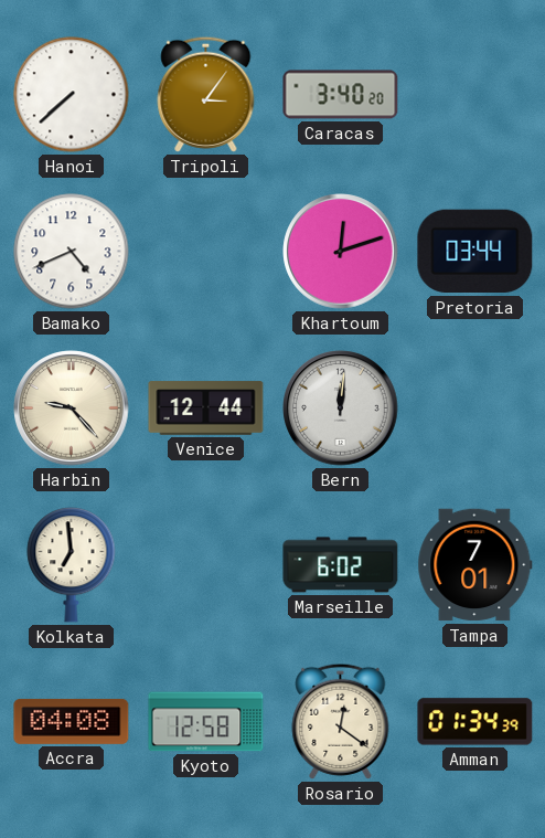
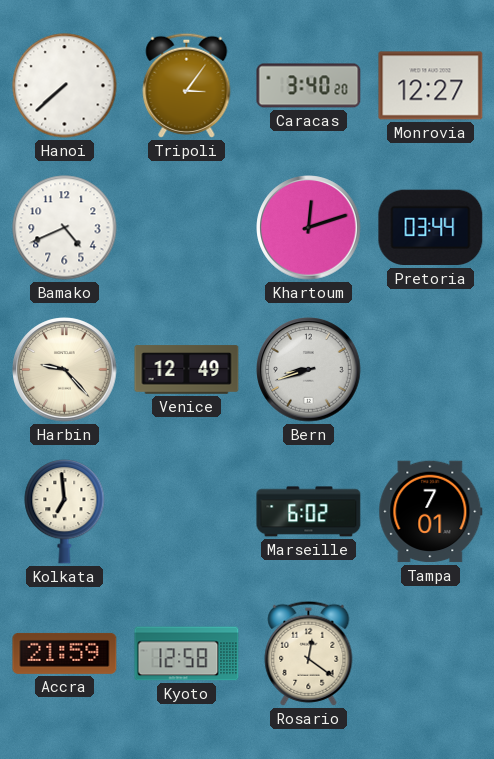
Monrovia: none -> 12:27 (431, 86)
Venice: 12:44 -> 12:49 (187, 370)
Bern: 12:01 -> 8:42 (309, 370)
Accra: 04:08 -> 21:59 (65, 653)
Amman: 01:34 -> none (475, 722)
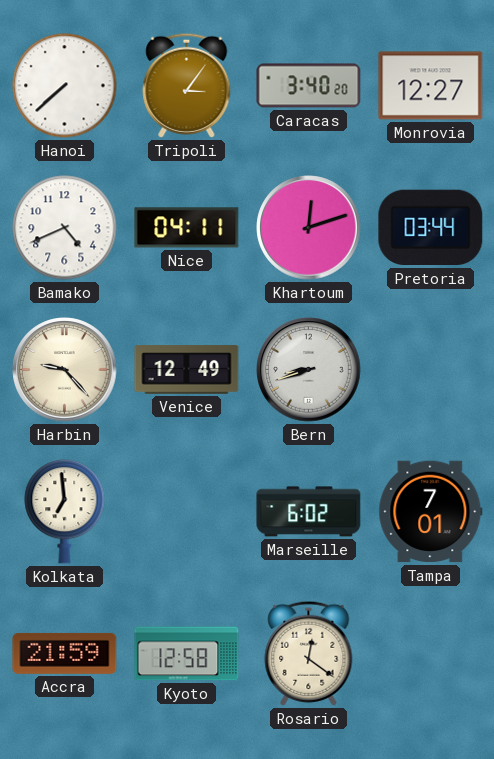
Nice: none -> 04:11 (187, 228)
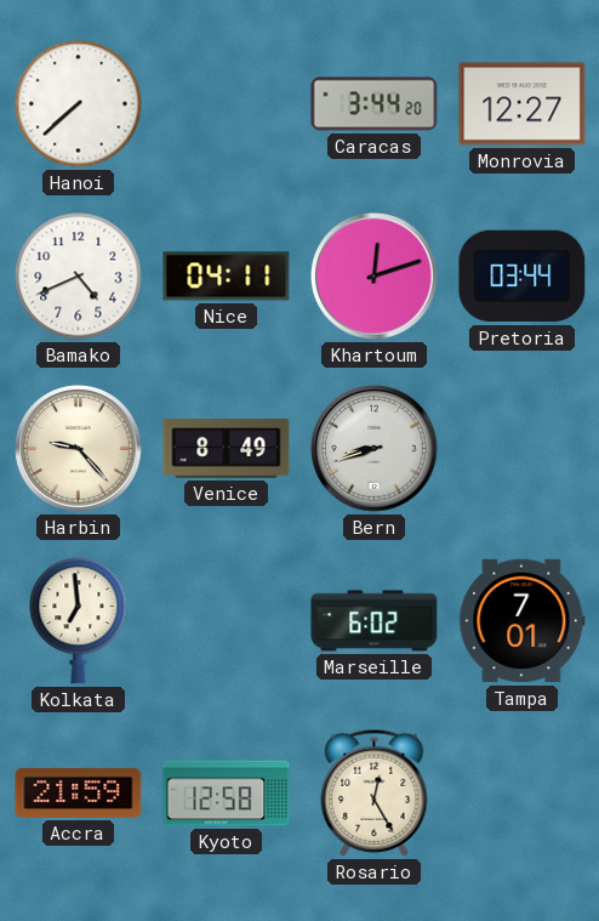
Tripoli: 3:06 -> none (187, 85)
Caracas: 3:40 -> 3:44 (375, 104)
Venice: 12:49 -> 8:49 (227, 449)
Rosario: 12:21 -> 12:25 (375, 792)
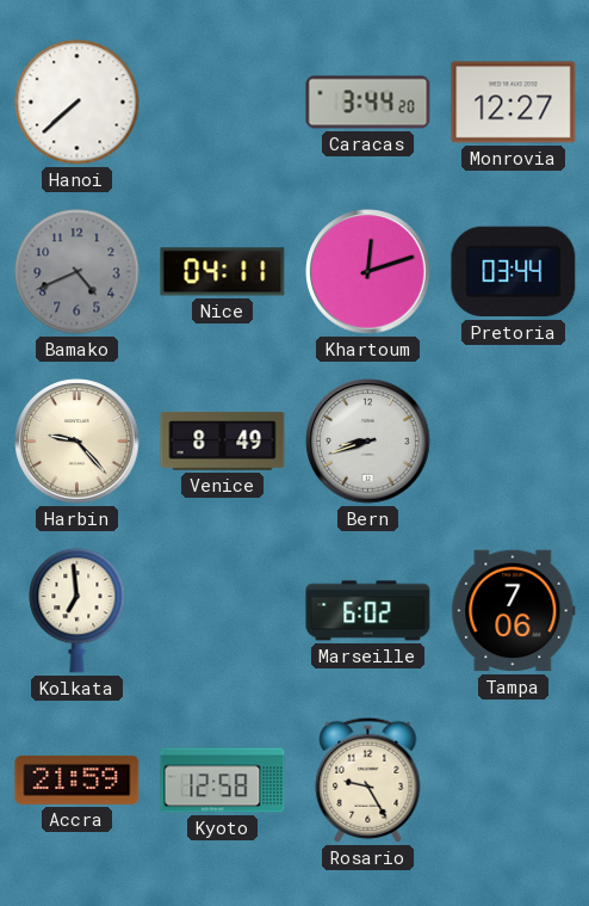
Bamako dial: white -> grey (77, 272)
Tampa: 7:01 -> 7:06 (514, 611)
Rosario: 12:25 -> 9:25 (368, 779)
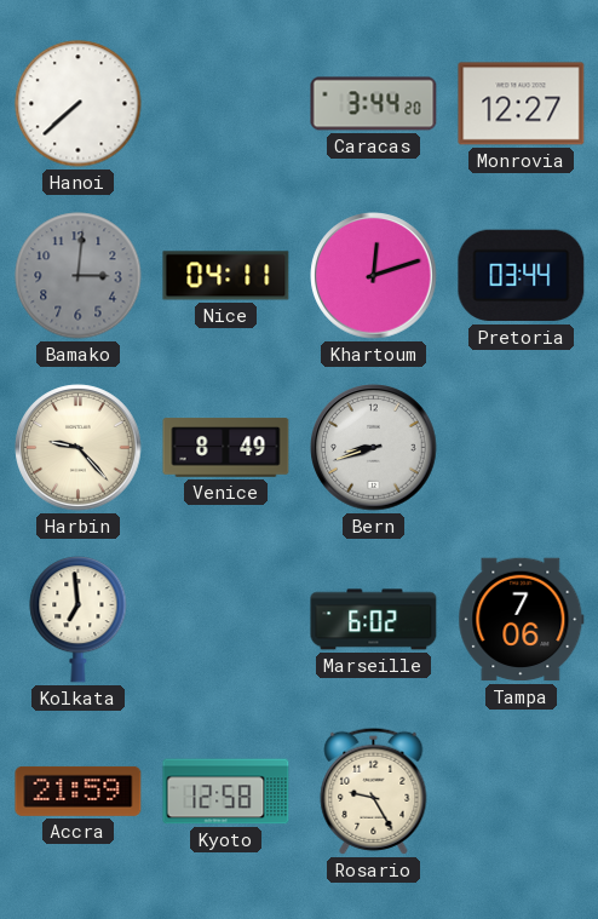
Bamako: 4:41 -> 3:01 (79, 276)
